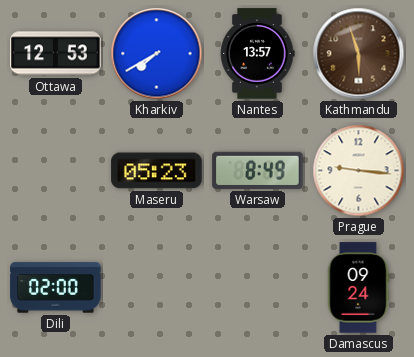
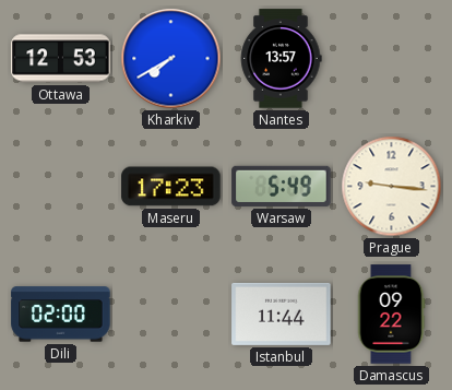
Kathmandu: 5:57 -> none (359, 54)
Maseru: 05:23 -> 17:23 (171, 187)
Warsaw: 8:49 -> 5:49 (282, 186)
Istanbul: none -> 11:44 (282, 314)
Damascus: 09:24 -> 09:22 (391, 315)
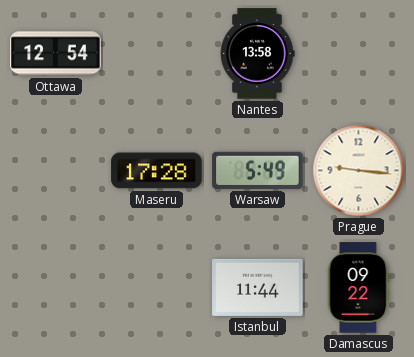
Ottawa: 12:53 -> 12:54 (56, 54)
Kharkiv: 7:40 -> none (171, 59)
Nantes: 13:57 -> 13:58 (257, 54)
Maseru: 17:23 -> 17:28 (157, 171)
Dili: 02:00 -> none (61, 315)
